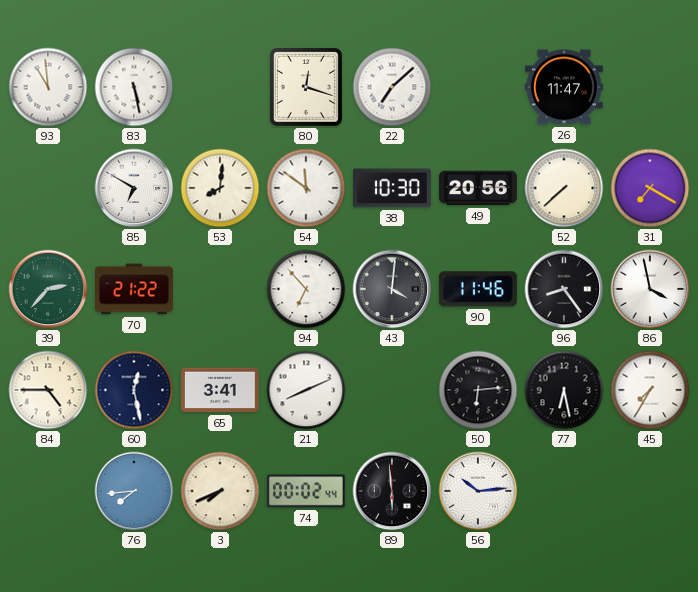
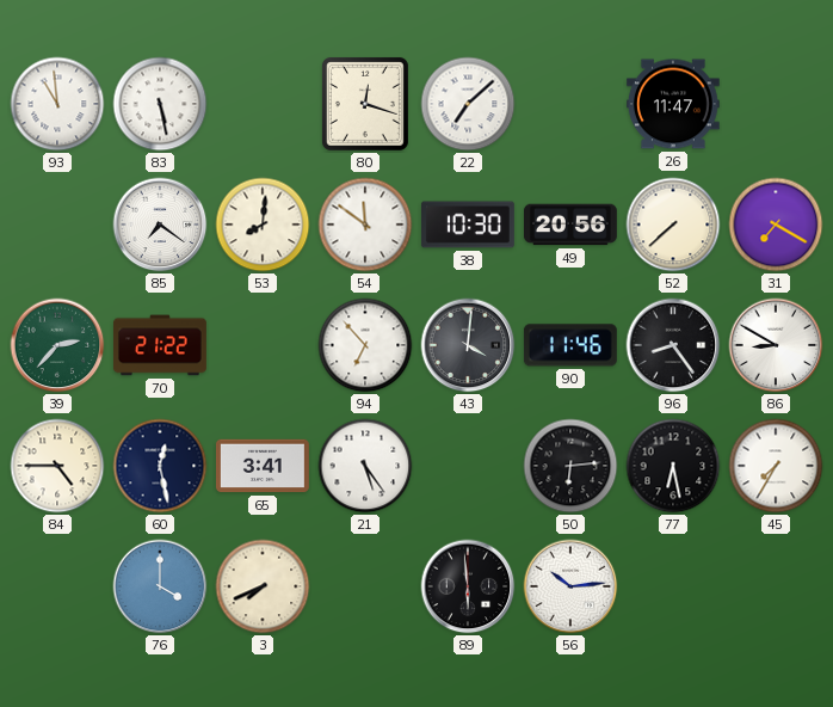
85: 6:50 -> 7:21 (160, 225)
86: 3:58 -> 8:50 (776, 345)
21: 8:11 -> 5:24 (365, 466)
76: 7:44 -> 4:00 (160, 586)
74: 00:02 -> none (306, 491)
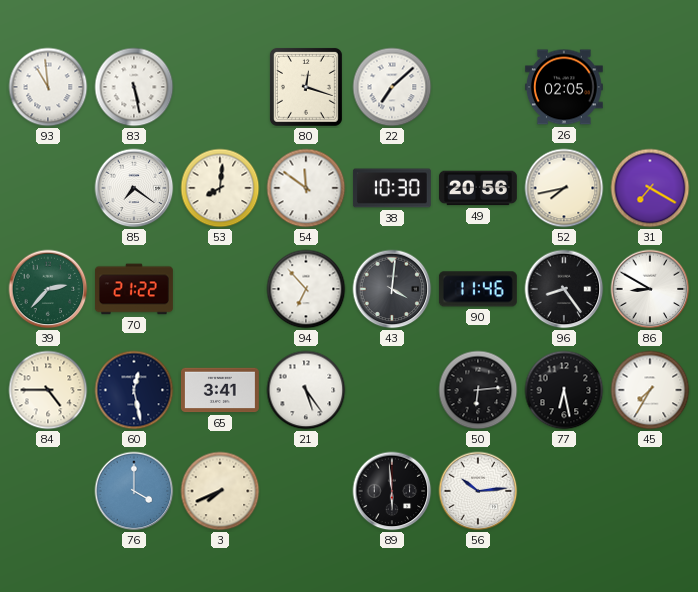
26: 11:47 -> 02:05 (564, 87)
52: 7:38 -> 7:43 (564, 188)
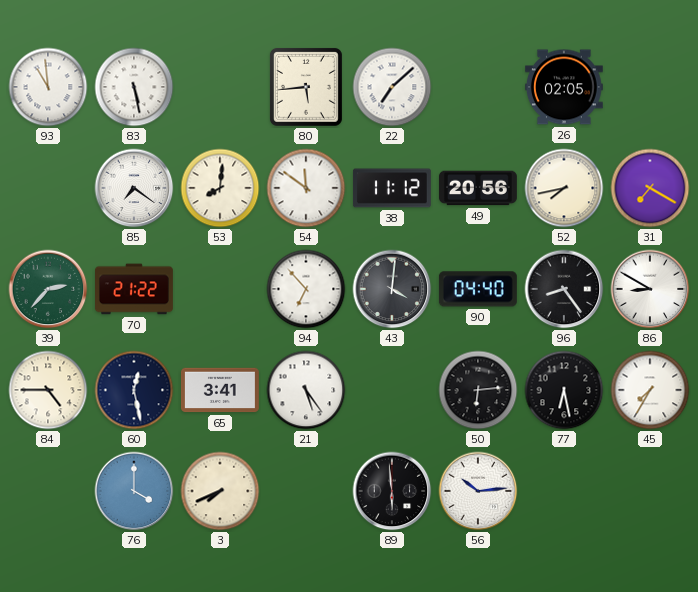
80: 12:18 -> 5:44 (306, 87)
38: 10:30 -> 11:12 (392, 188)
90: 11:46 -> 04:40 (478, 289)
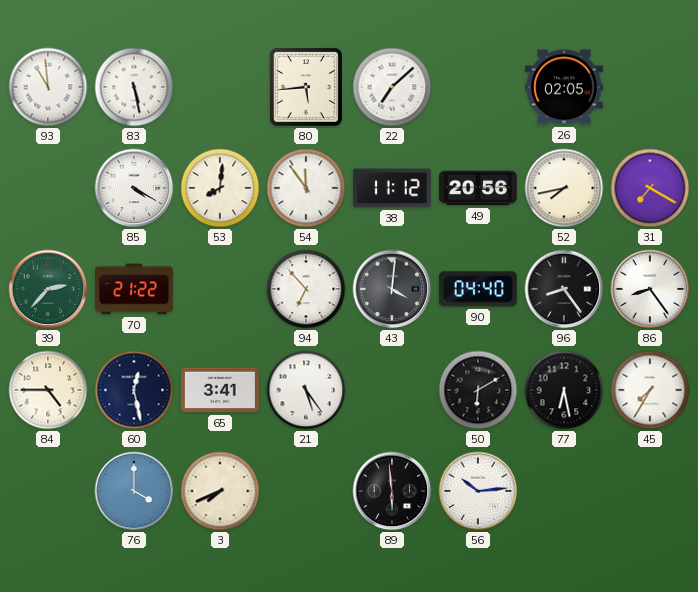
85: 7:21 -> 4:20 (134, 188)
54: 11:51 -> 11:54 (306, 188)
86: 8:50 -> 8:24 (650, 289)
50: 6:14 -> 6:10 (478, 390)
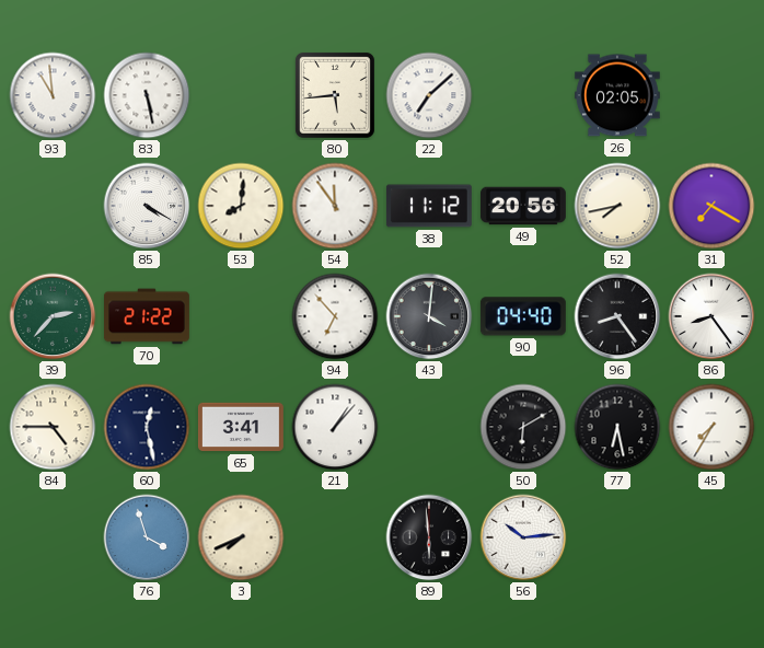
21: 5:24 -> 1:07 (335, 427)
76: 4:00 -> 3:57 (147, 537)
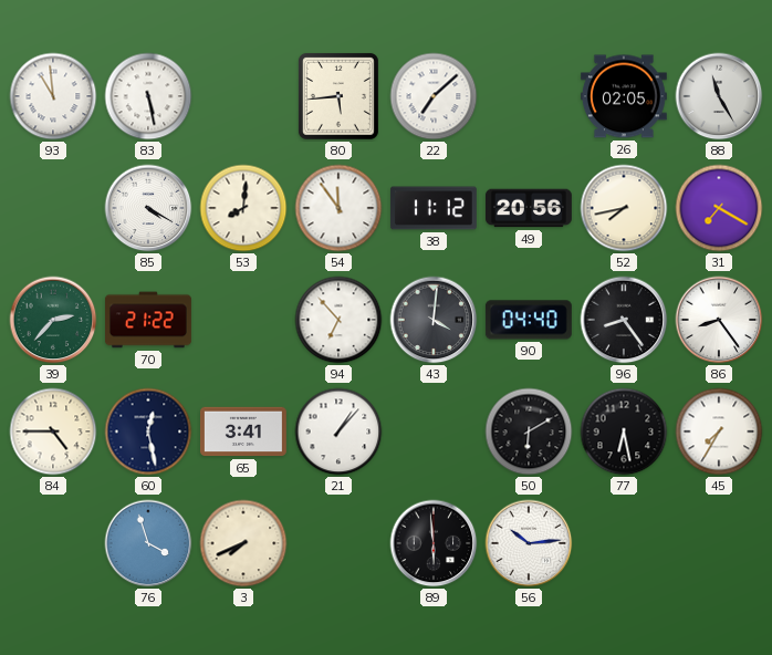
88: none -> 11:25 (719, 96)
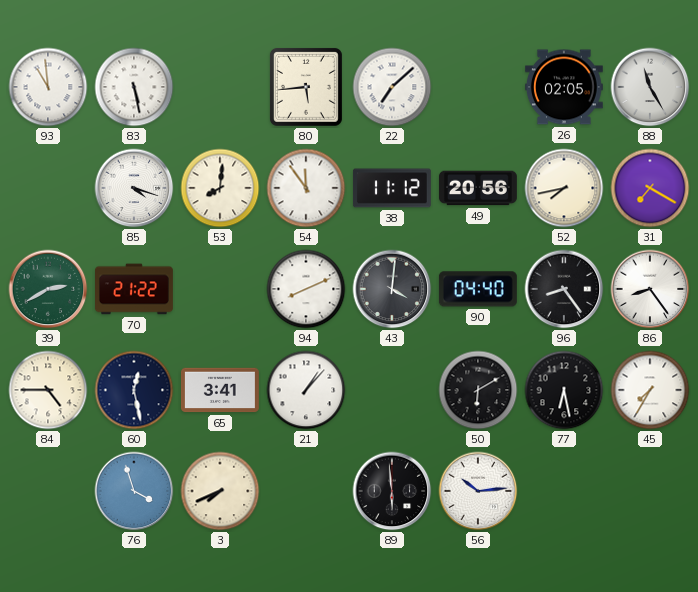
85: 4:20 -> 4:18 (134, 188)
39: 2:37 -> 2:40 (48, 289)
94: 6:53 -> 8:11 (306, 289)
